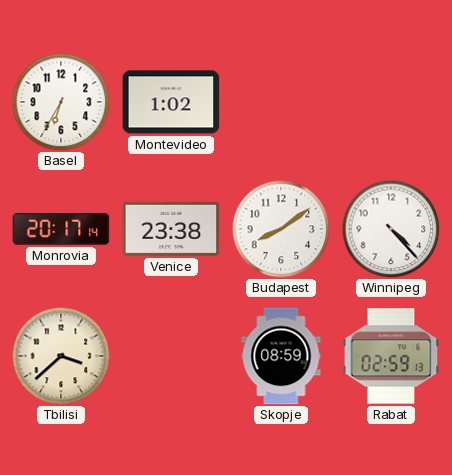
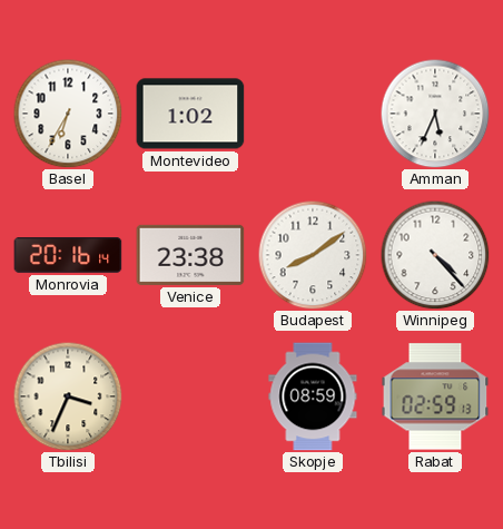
Amman: none -> 5:34 (435, 114)
Monrovia: 20:17 -> 20:16 (68, 256)
Tbilisi: 3:38 -> 3:34 (68, 396)
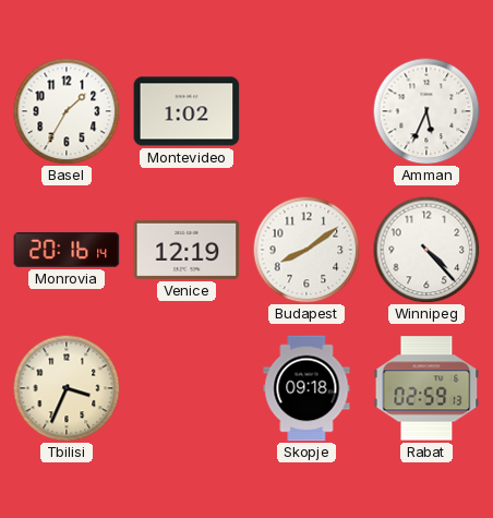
Basel: 6:35 -> 1:35 (67, 111)
Venice: 23:38 -> 12:19 (187, 250)
Skopje: 08:59 -> 09:18 (306, 388)
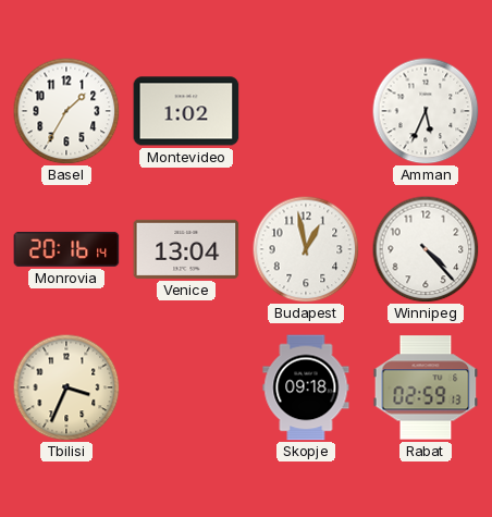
Venice: 12:19 -> 13:04 (186, 249)
Budapest: 8:09 -> 12:58 (306, 249)
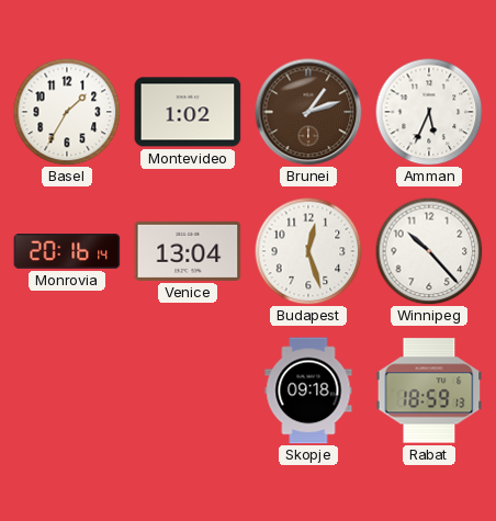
Brunei: none -> 1:12 (308, 112)
Budapest: 12:58 -> 12:27 (308, 251)
Winnipeg: 4:23 -> 10:23 (429, 251)
Tbilisi: 3:34 -> none (66, 387)
Rabat: 02:59 -> 18:59 (429, 390)
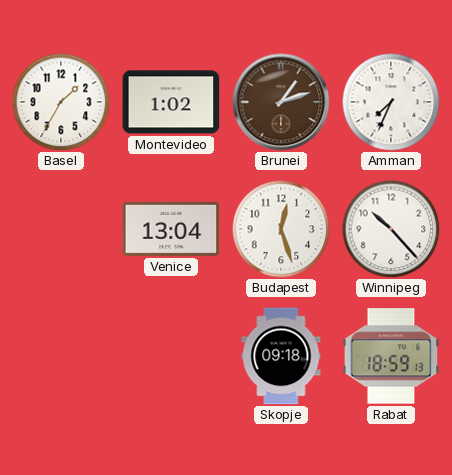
Amman: 5:34 -> 7:34 (391, 102)
Monrovia: 20:16 -> none (67, 252)
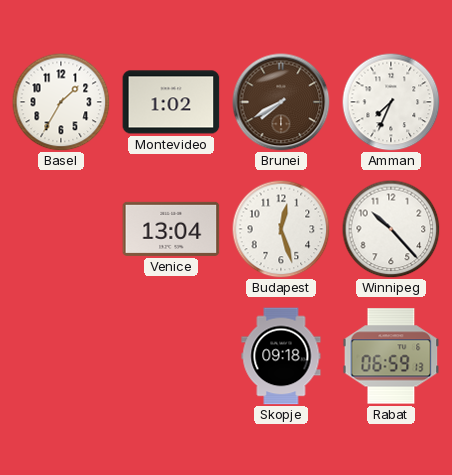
Brunei: 1:12 -> 7:40 (281, 102)
Rabat: 18:59 -> 06:59 (391, 356)
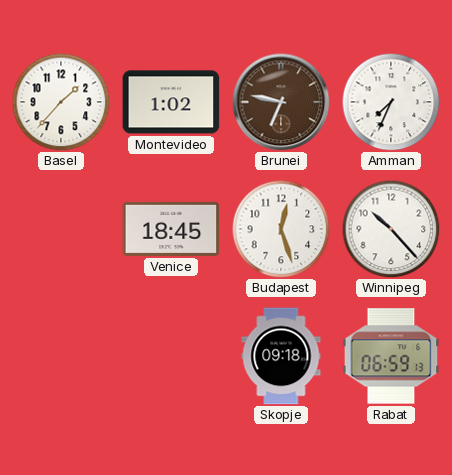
Basel: 1:35 -> 1:37 (61, 102)
Brunei: 7:40 -> 6:47 (281, 102)
Venice: 13:04 -> 18:45 (171, 229)
